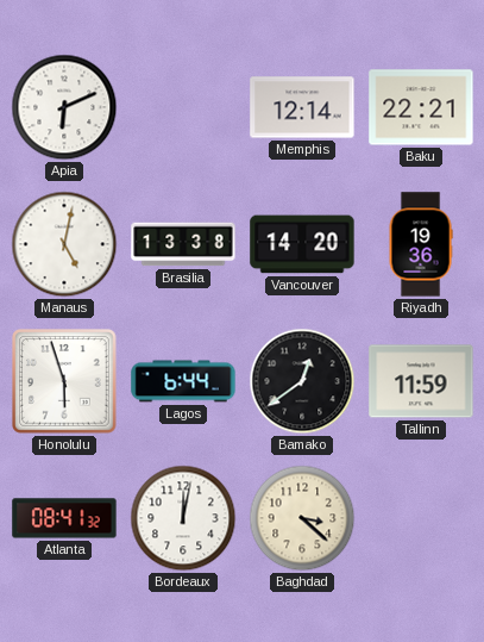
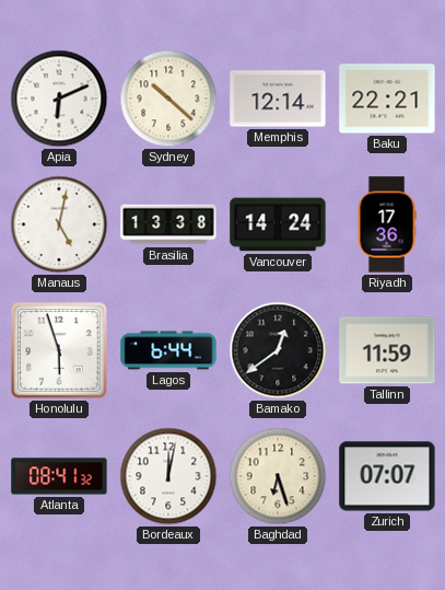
Sydney: none -> 10:22 (168, 99)
Vancouver: 14:20 -> 14:24 (278, 224)
Riyadh: 19:36 -> 17:36 (387, 224)
Baghdad: 3:22 -> 6:27 (278, 476)
Zurich: none -> 07:07 (387, 476)
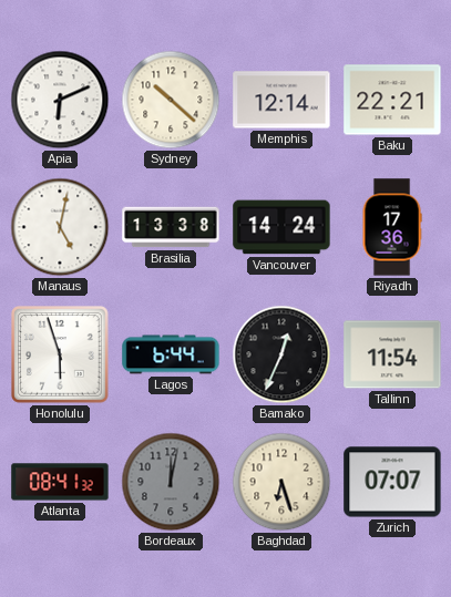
Bamako: 12:39 -> 12:34 (281, 354)
Tallinn: 11:59 -> 11:54 (392, 354)
Bordeaux dial: white -> grey (171, 482)
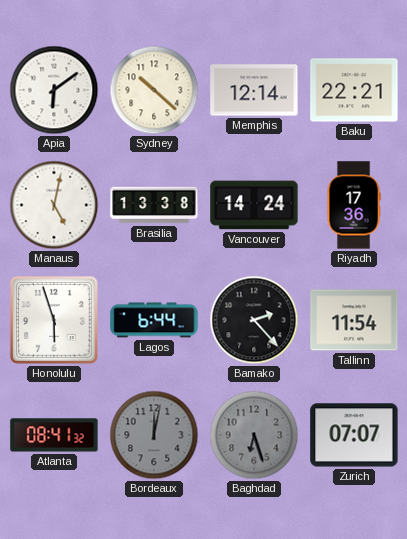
Apia: 6:11 -> 6:09 (54, 90)
Bamako: 12:34 -> 2:23 (254, 320)
Baghdad dial: cream -> grey (254, 435)
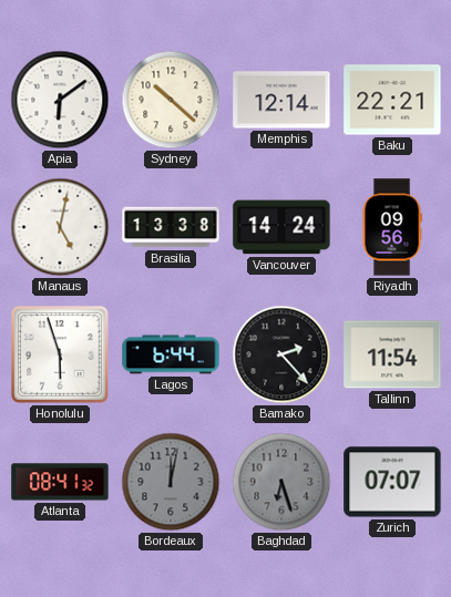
Riyadh: 17:36 -> 09:56 (392, 227)
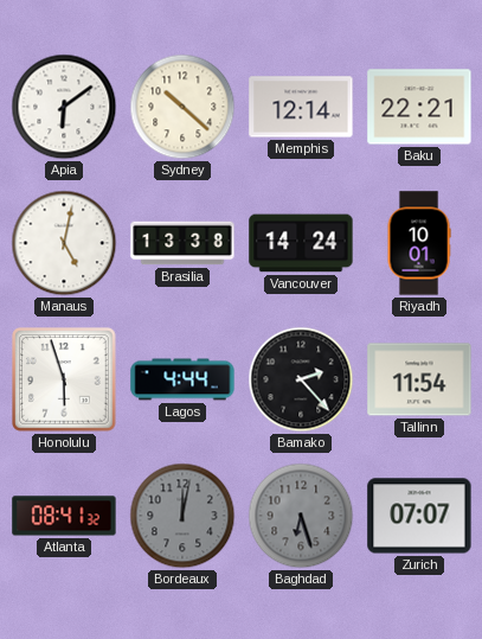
Riyadh: 09:56 -> 10:01 (419, 243)
Lagos: 6:44 -> 4:44 (182, 379)
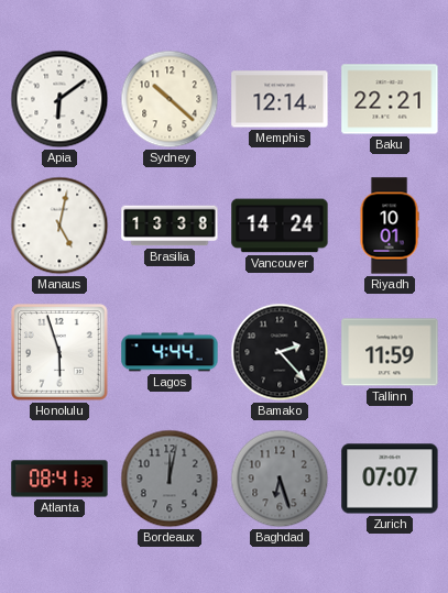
Tallinn: 11:54 -> 11:59 (390, 352)
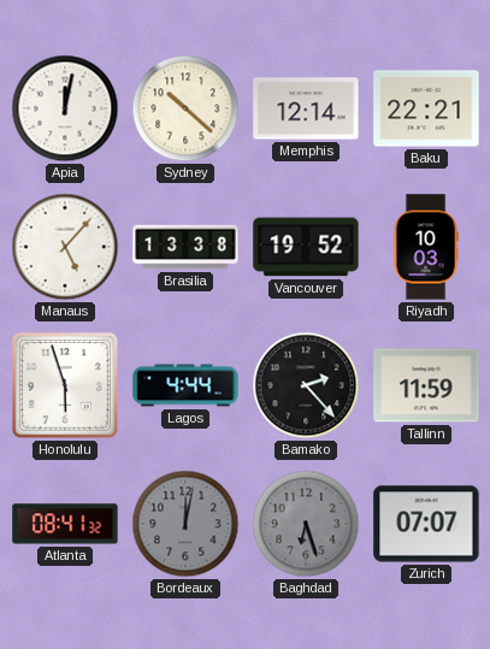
Apia: 6:09 -> 12:02 (65, 108)
Manaus: 5:02 -> 5:07 (65, 247)
Vancouver: 14:24 -> 19:52 (306, 247)
Riyadh: 10:01 -> 10:03 (426, 247)
